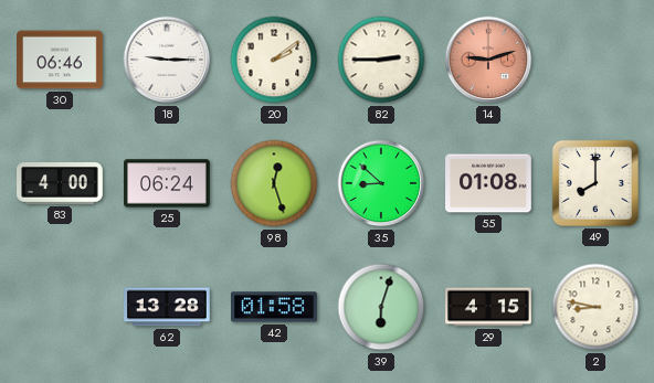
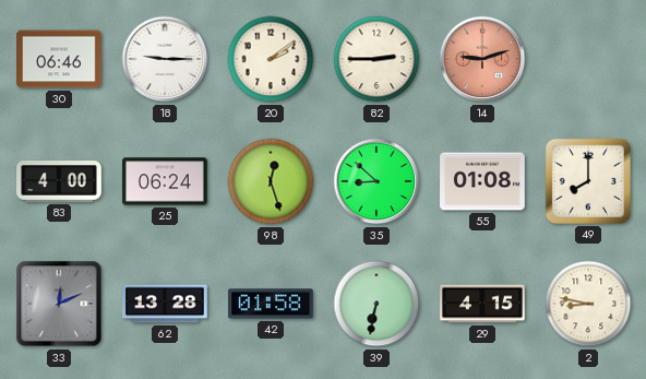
33: none -> 12:11 (59, 304)
39: 6:03 -> 6:32 (376, 304)
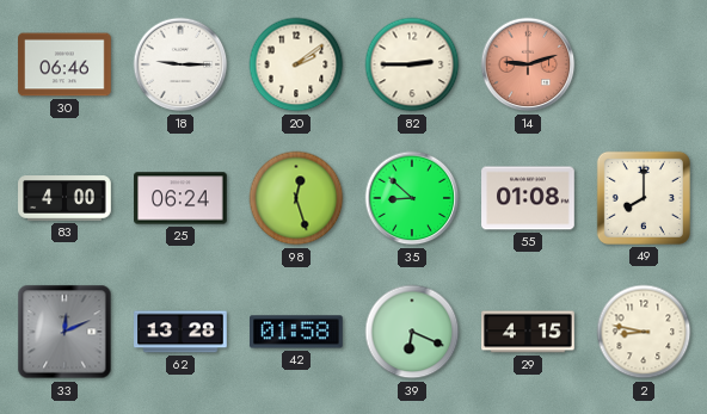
39: 6:32 -> 6:19 (412, 332)
